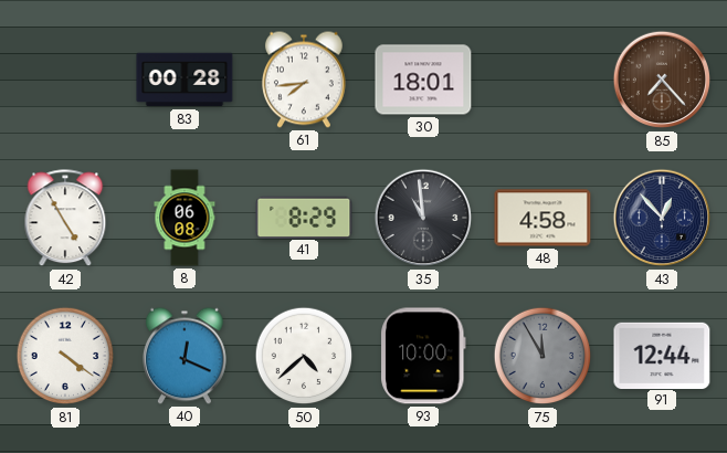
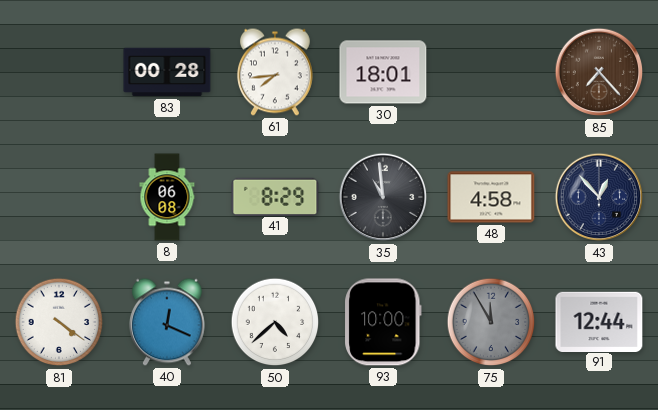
42: 4:55 -> none (65, 219)
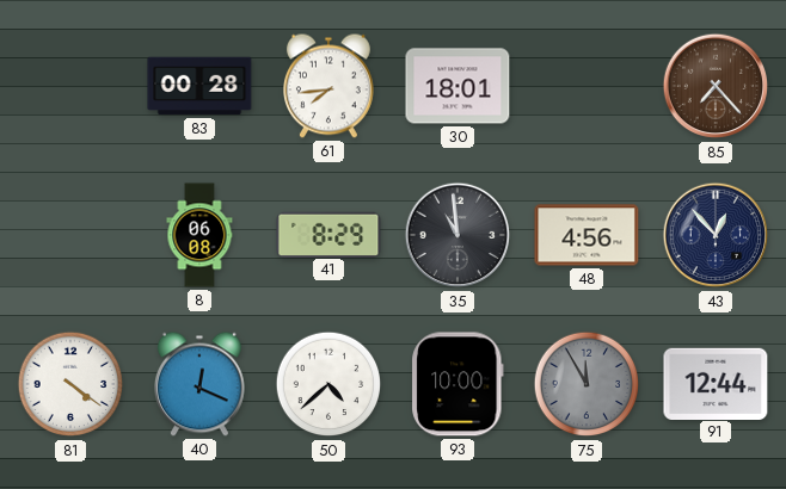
48: 4:58 -> 4:56 (587, 235)
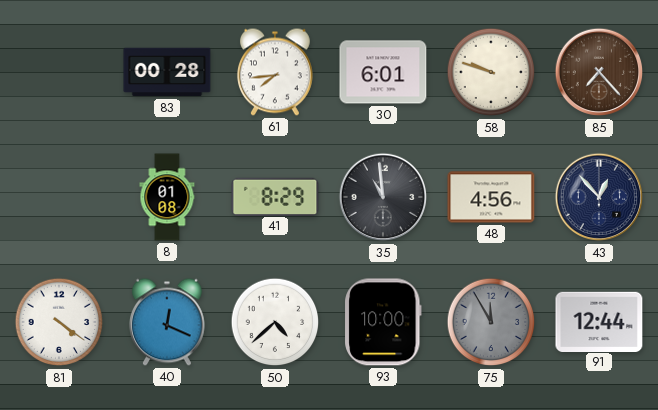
30: 18:01 -> 6:01 (383, 72)
58: none -> 9:48 (491, 72)
8: 06:08 -> 01:08 (167, 197)
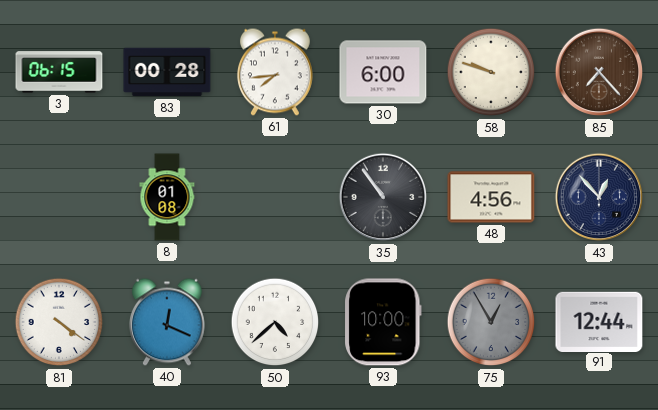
3: none -> 06:15 (59, 72)
30: 6:01 -> 6:00 (383, 72)
41: 8:29 -> none (275, 196)
35: 10:59 -> 10:54 (383, 197)
75: 11:55 -> 12:55 (491, 322)
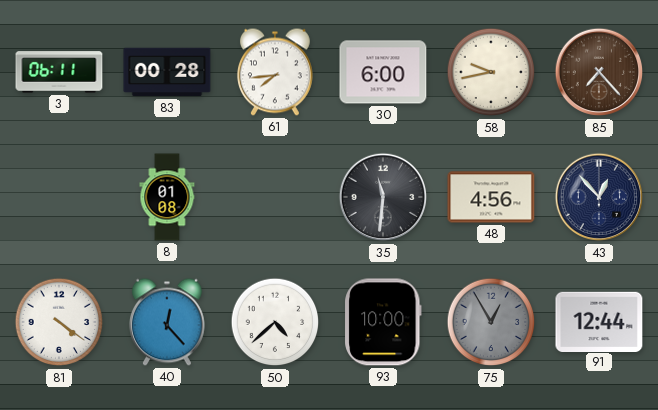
3: 06:15 -> 06:11 (59, 72)
58: 9:48 -> 9:43 (491, 72)
35: 10:54 -> 11:31 (383, 197)
40: 12:19 -> 12:23 (167, 322)
